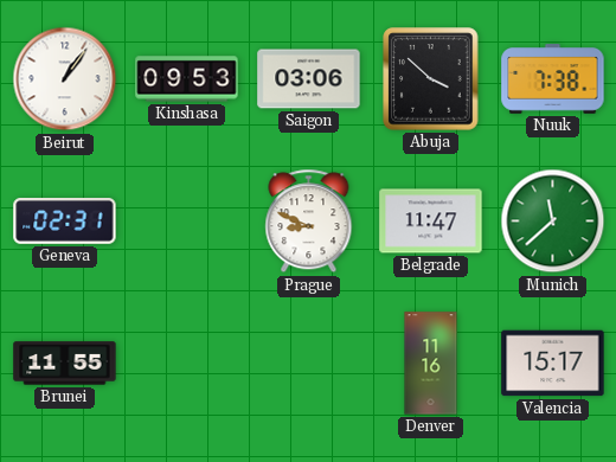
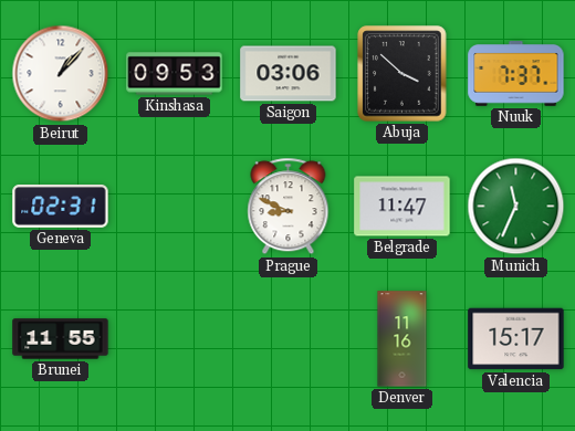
Beirut: 1:06 -> 1:07 (61, 74)
Nuuk: 7:38 -> 7:37 (516, 74)
Munich: 11:38 -> 11:34 (516, 207)
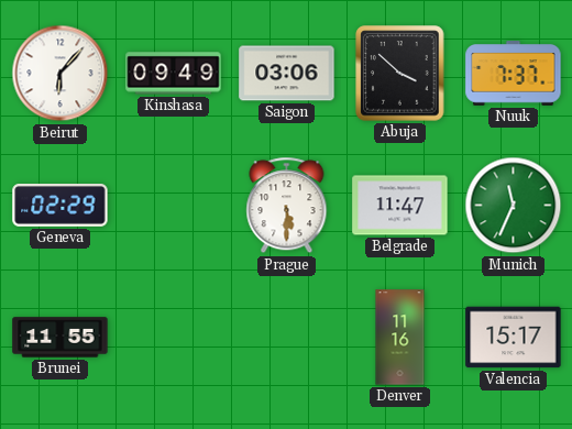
Beirut: 1:07 -> 6:07 (61, 74)
Kinshasa: 09:53 -> 09:49 (174, 74)
Geneva: 02:31 -> 02:29 (61, 206)
Prague: 8:49 -> 5:30 (287, 206)
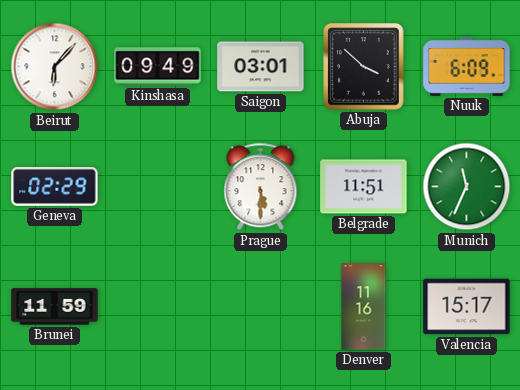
Saigon: 03:06 -> 03:01 (261, 67)
Nuuk: 7:37 -> 6:09 (467, 67)
Belgrade: 11:47 -> 11:51 (364, 187)
Brunei: 11:55 -> 11:59 (55, 307)
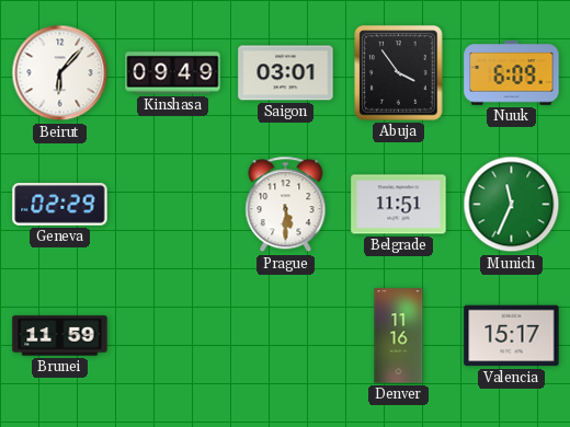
Abuja: 3:52 -> 3:54 (399, 73)
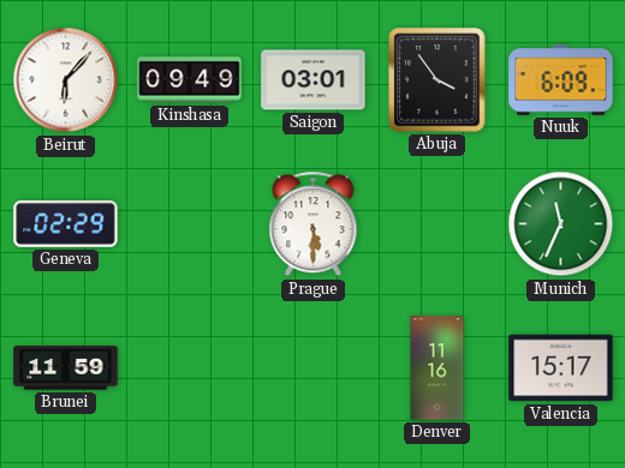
Belgrade: 11:51 -> none (399, 205)
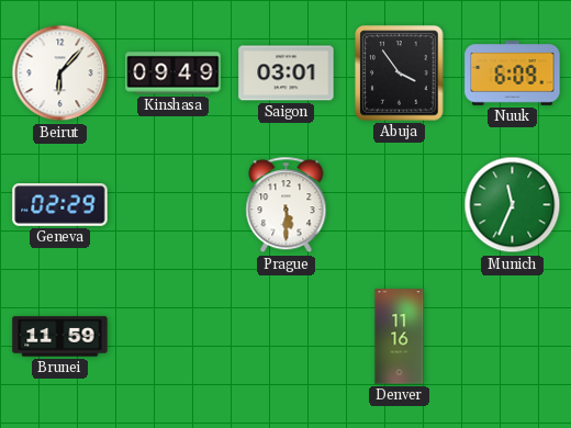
Valencia: 15:17 -> none (561, 368)
